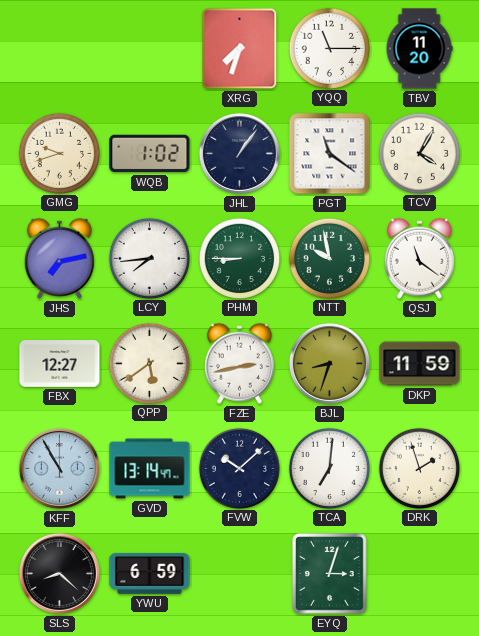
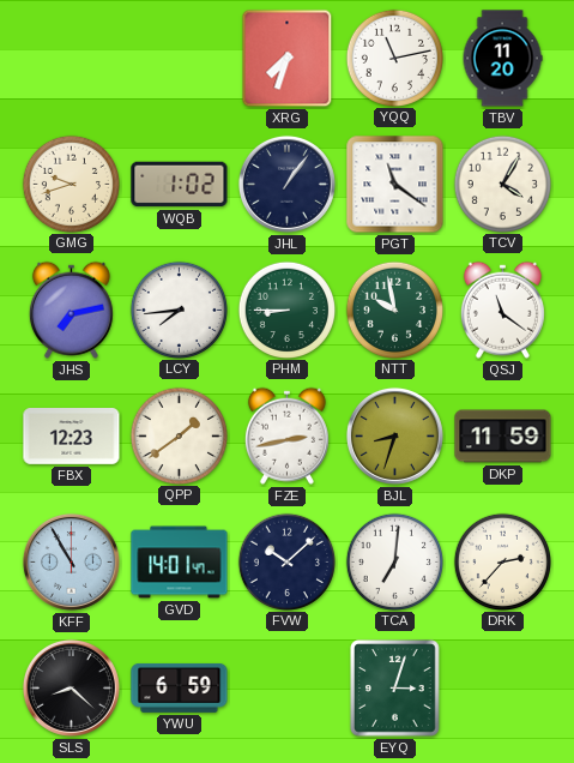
YQQ: 11:15 -> 11:13 (394, 58)
FBX: 12:27 -> 12:23 (72, 437)
QPP: 5:39 -> 1:39 (179, 435)
GVD: 13:14 -> 14:01 (180, 563)
DRK: 1:57 -> 2:37 (502, 561)
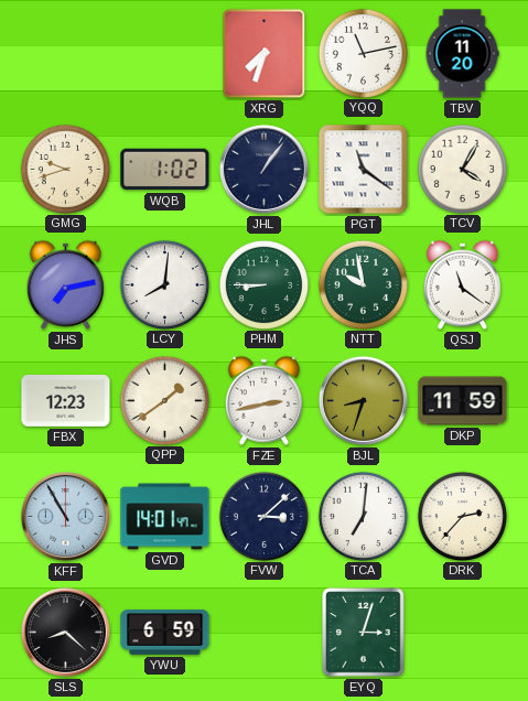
LCY: 7:44 -> 8:01 (164, 284)
FVW: 10:08 -> 3:08 (263, 516)
